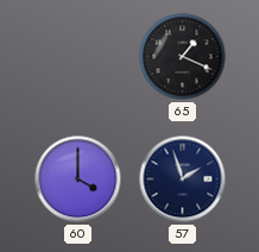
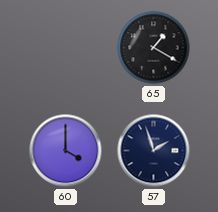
65: 1:19 -> 1:20 (154, 48)
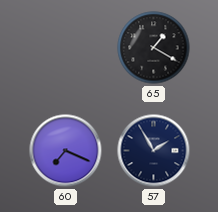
60: 4:00 -> 7:19 (66, 151)
57: 1:57 -> 1:55 (154, 151)
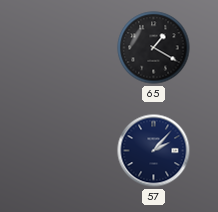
60: 7:19 -> none (66, 151)
57: 1:55 -> 2:07 (154, 151)
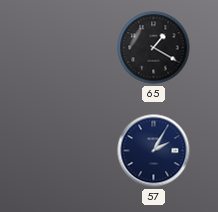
57: 2:07 -> 2:05 (154, 151)
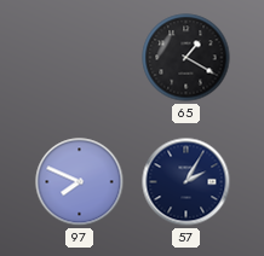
97: none -> 7:49 (80, 182)
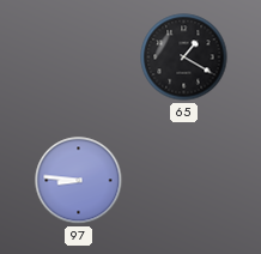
97: 7:49 -> 8:46 (79, 181)
57: 2:05 -> none (186, 182)
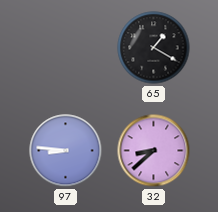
32: none -> 8:38 (154, 151)
